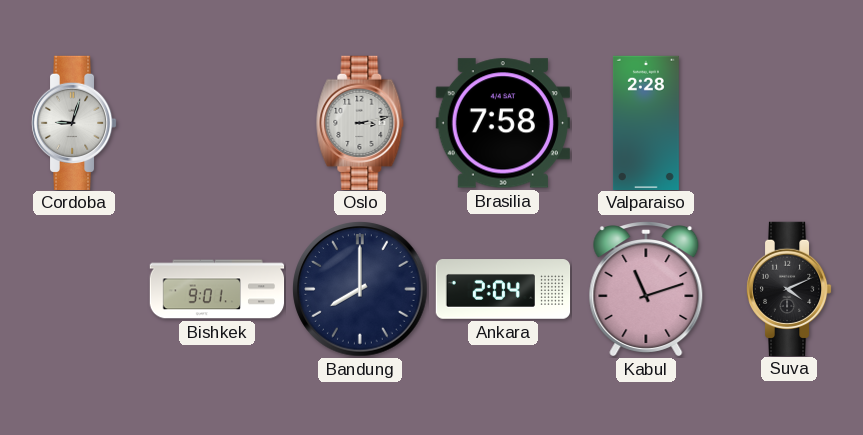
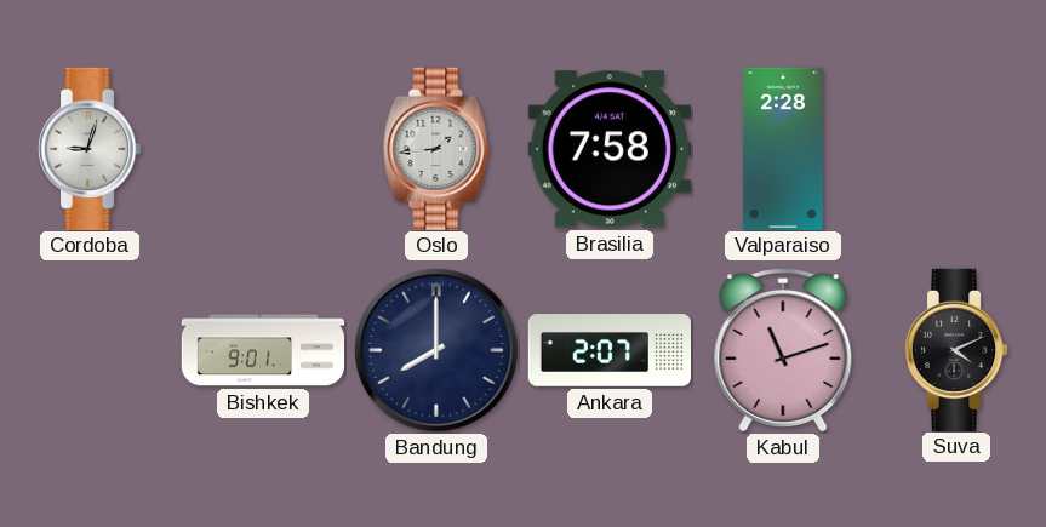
Oslo: 3:13 -> 1:44 (436, 148)
Ankara: 2:04 -> 2:07 (610, 350)
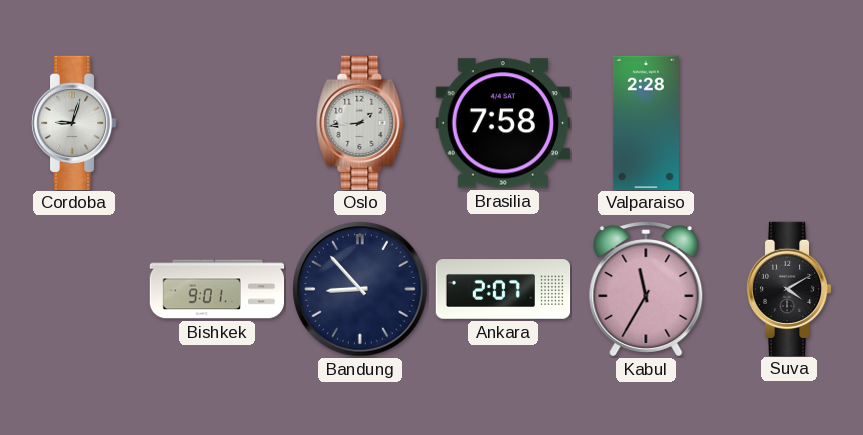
Bandung: 8:00 -> 8:53 (360, 289)
Kabul: 11:12 -> 11:35 (646, 289)
Suva: 4:11 -> 4:10 (789, 288)
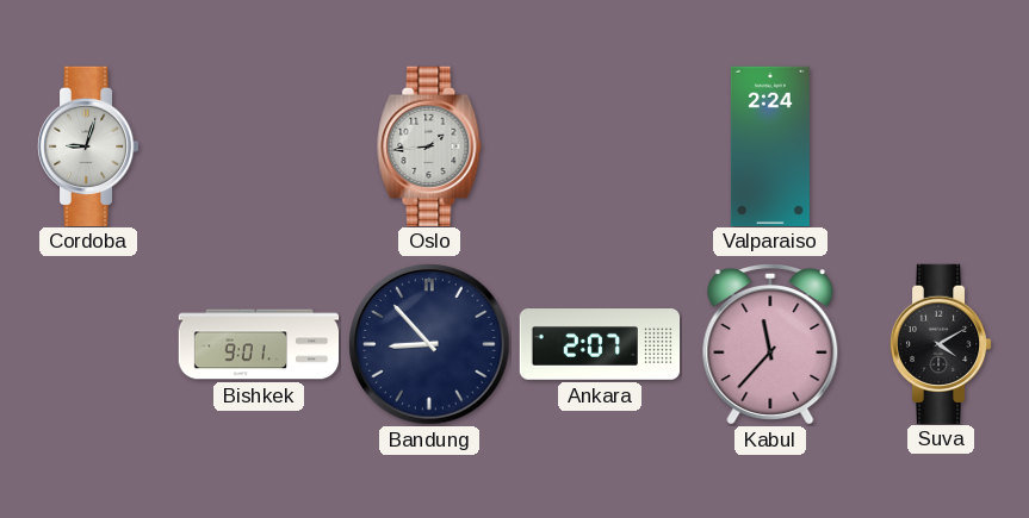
Brasilia: 7:58 -> none (503, 123)
Valparaiso: 2:28 -> 2:24 (770, 145)
Kabul: 11:35 -> 11:37 (770, 344)
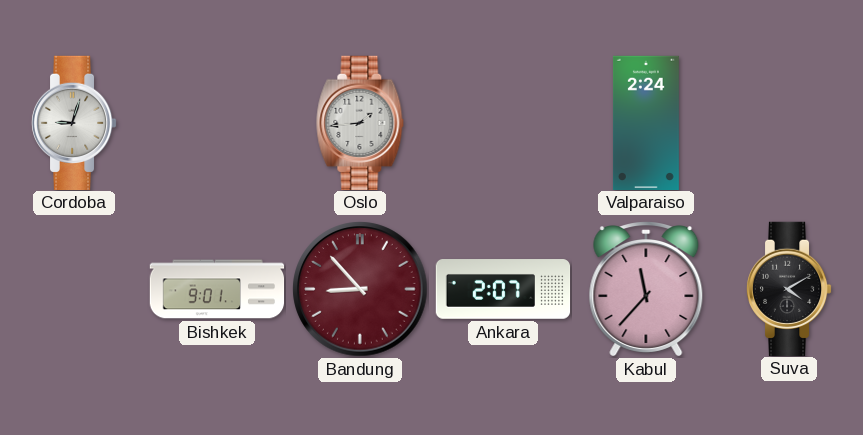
Bandung dial: navy -> burgundy (360, 289)
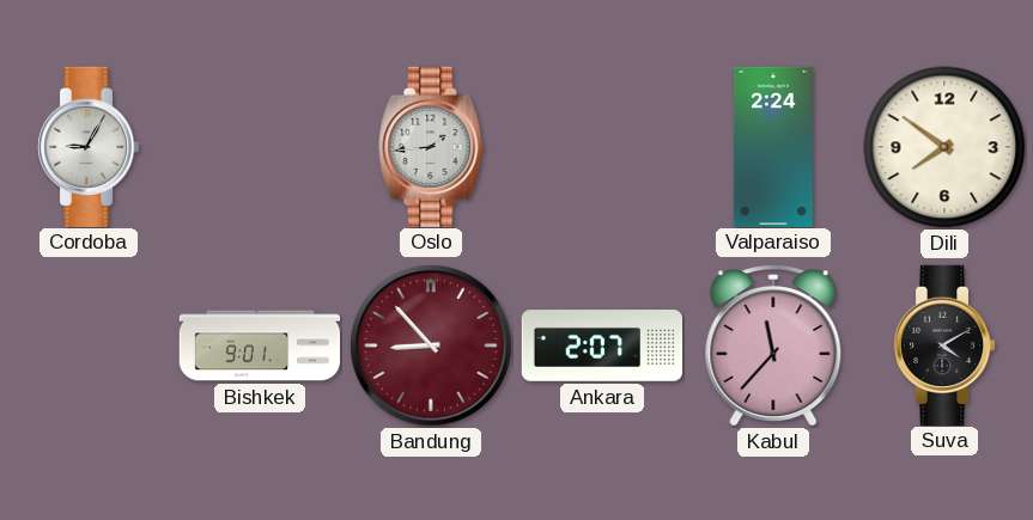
Cordoba: 9:03 -> 9:05 (89, 146)
Dili: none -> 7:51 (944, 147)
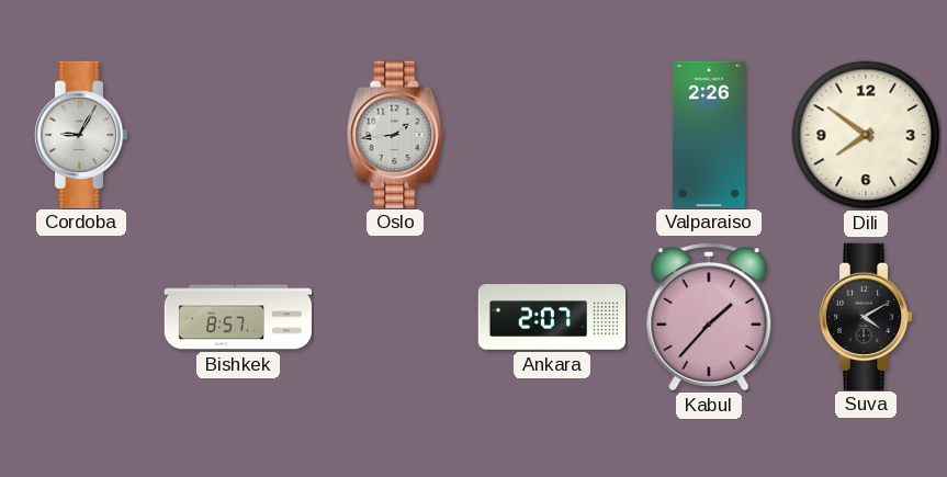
Valparaiso: 2:24 -> 2:26 (709, 134)
Bishkek: 9:01 -> 8:57 (238, 317)
Bandung: 8:53 -> none (431, 345)
Kabul: 11:37 -> 1:37 (709, 317)
